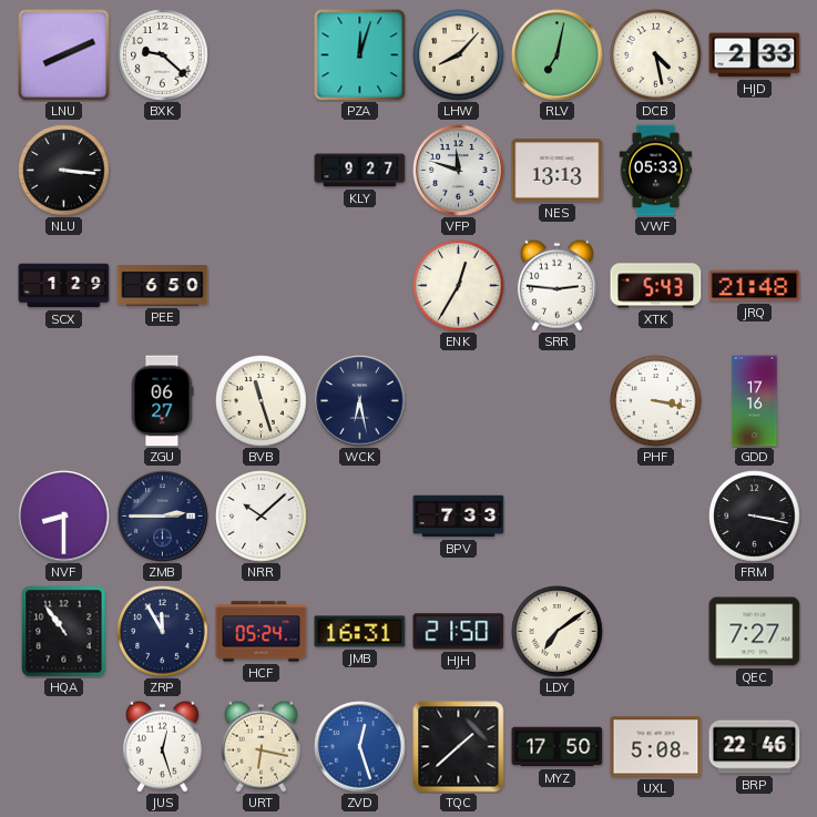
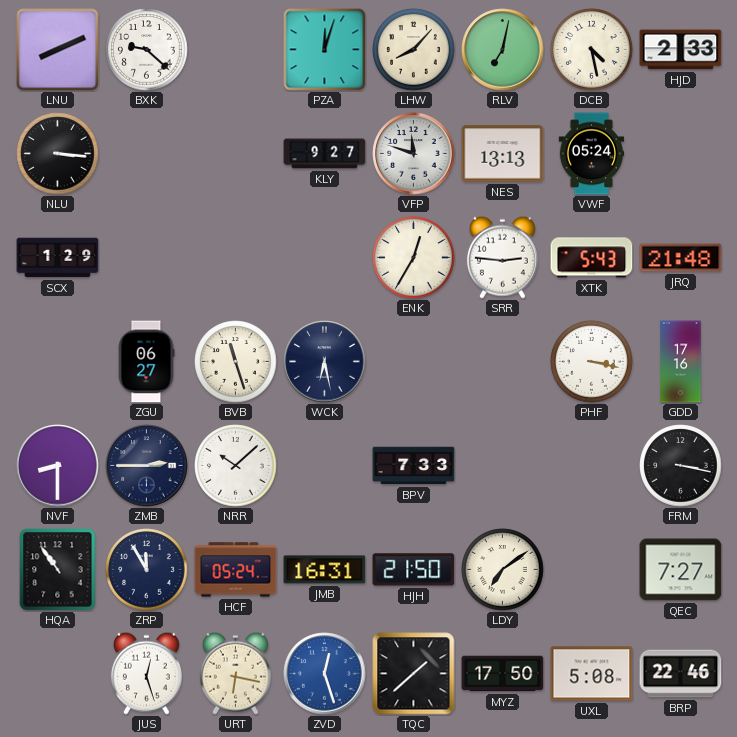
VWF: 05:33 -> 05:24 (592, 154)
PEE: 6:50 -> none (163, 286)
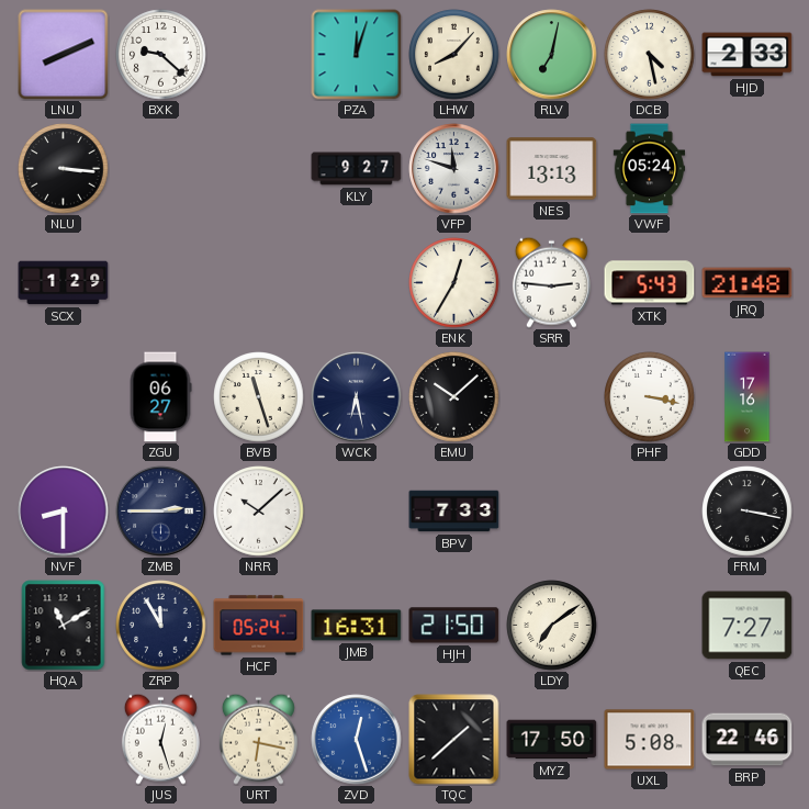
EMU: none -> 10:08 (454, 397)
HQA: 10:54 -> 11:10 (64, 626)
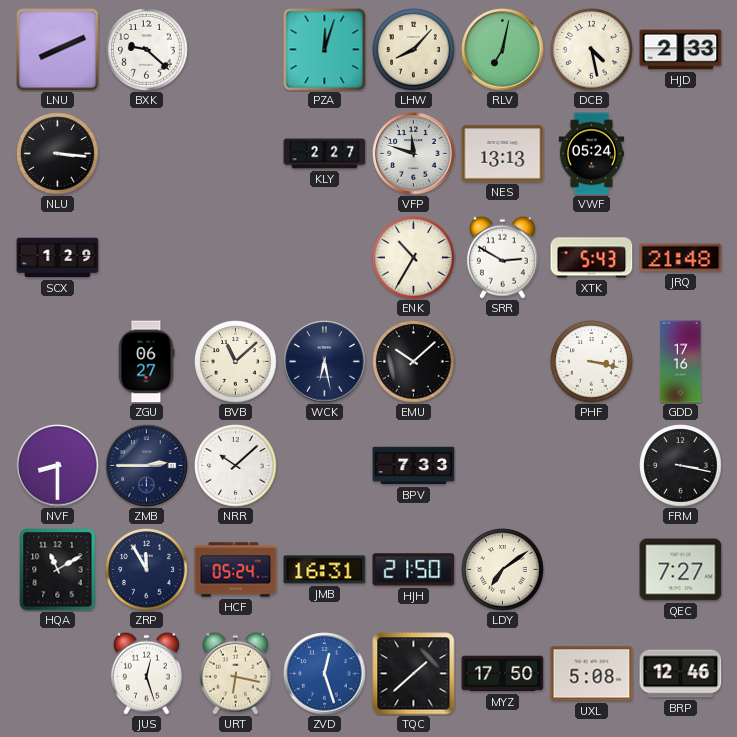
KLY: 9:27 -> 2:27 (325, 154)
ENK: 12:35 -> 10:35 (414, 258)
SRR: 2:46 -> 2:50 (502, 257)
BVB: 11:27 -> 11:08 (236, 362)
BRP: 22:46 -> 12:46 (681, 674)
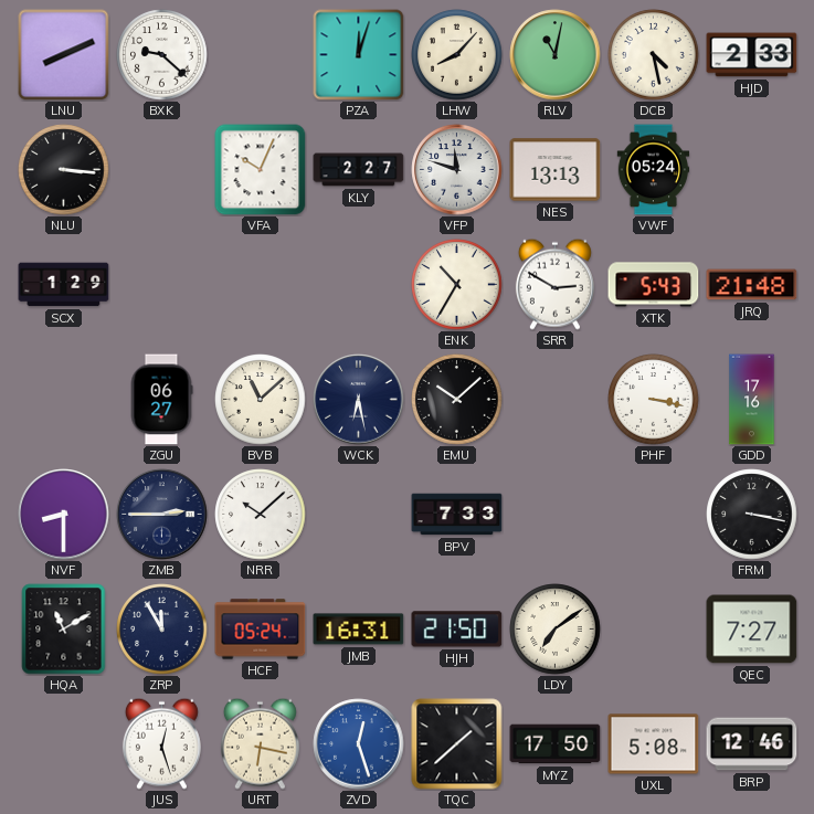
RLV: 7:02 -> 11:02 (556, 55)
VFA: none -> 10:04 (261, 170)
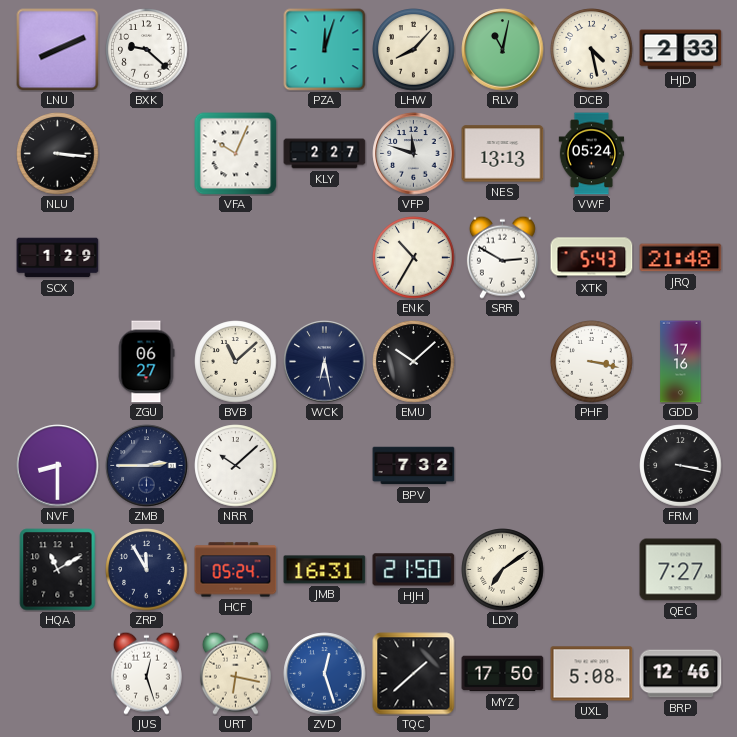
BPV: 7:33 -> 7:32 (414, 466)
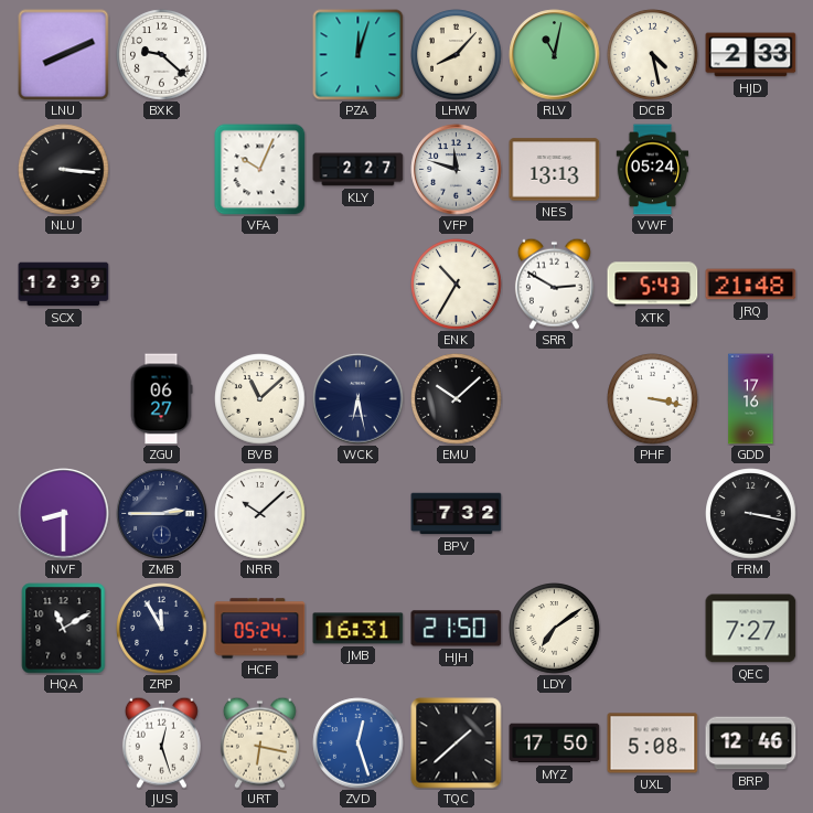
SCX: 1:29 -> 12:39 (64, 285)
